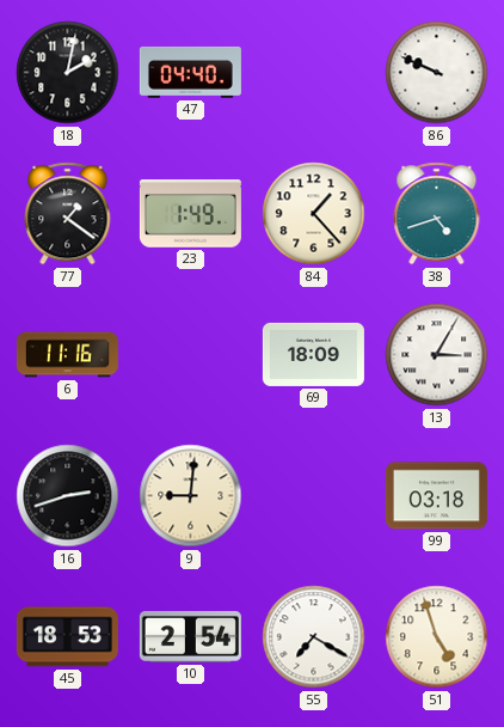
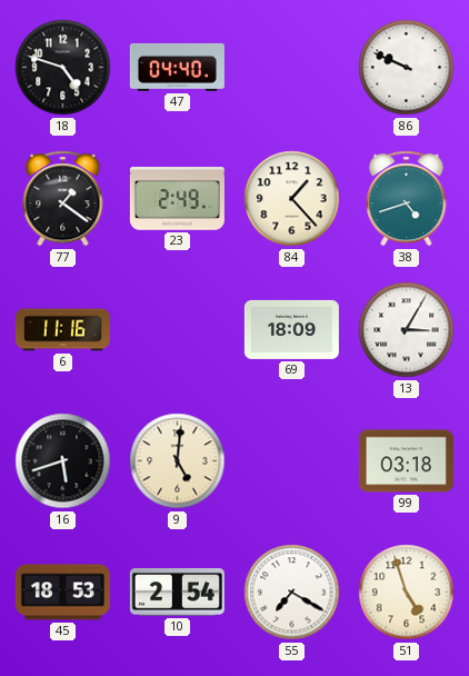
18: 2:02 -> 4:48 (63, 68)
23: 1:49 -> 2:49 (177, 199)
16: 2:42 -> 5:42 (63, 461)
9: 9:01 -> 5:01 (178, 461)
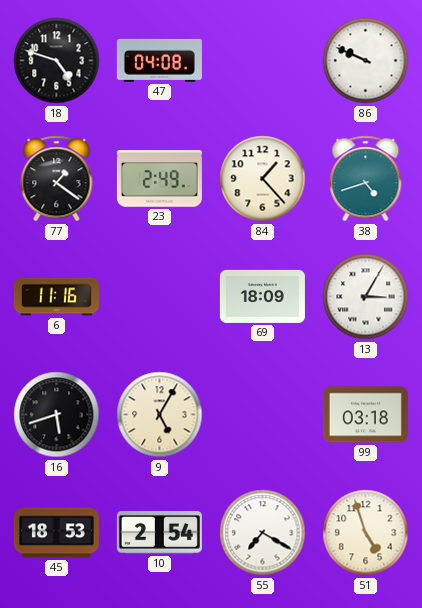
47: 04:40 -> 04:08 (159, 60)
9: 5:01 -> 5:05 (160, 415)
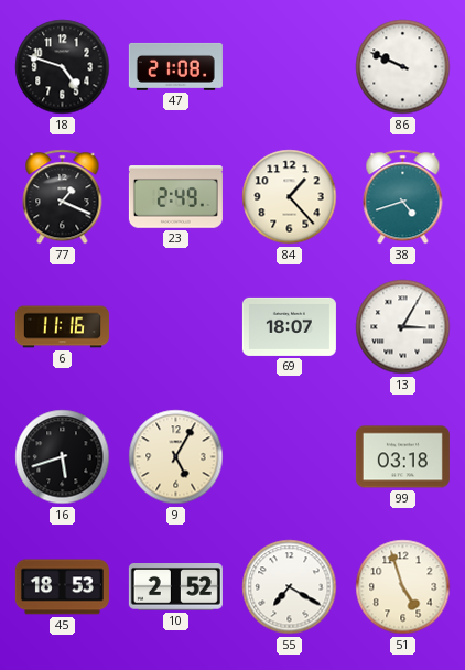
47: 04:08 -> 21:08 (175, 66)
77: 1:21 -> 1:19 (63, 197)
69: 18:09 -> 18:07 (289, 326)
10: 2:54 -> 2:52 (175, 587)
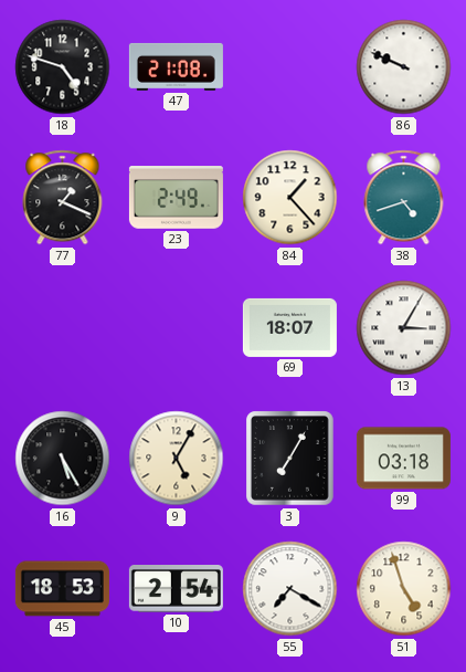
6: 11:16 -> none (62, 327)
16: 5:42 -> 5:25 (63, 459)
3: none -> 7:05 (290, 459)
10: 2:52 -> 2:54 (176, 589)
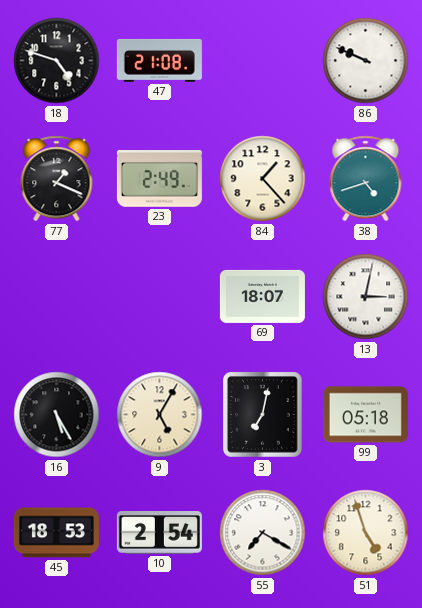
13: 3:05 -> 3:02 (366, 297)
3: 7:05 -> 7:02 (263, 415)
99: 03:18 -> 05:18 (365, 415)
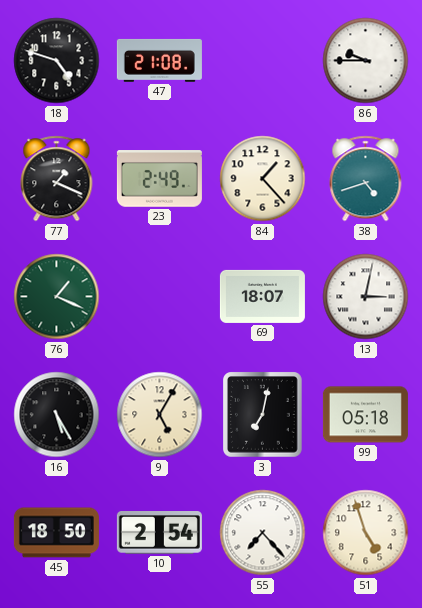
86: 9:49 -> 9:45 (366, 61)
76: none -> 1:19 (57, 297)
45: 18:53 -> 18:50 (56, 533)
55: 7:20 -> 7:23 (263, 533)
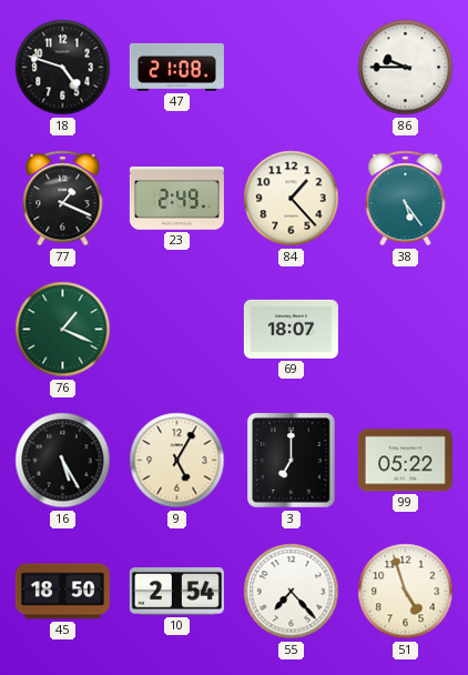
38: 4:42 -> 5:24 (406, 199)
13: 3:02 -> none (366, 297)
3: 7:02 -> 7:00 (292, 461)
99: 05:18 -> 05:22 (405, 461)
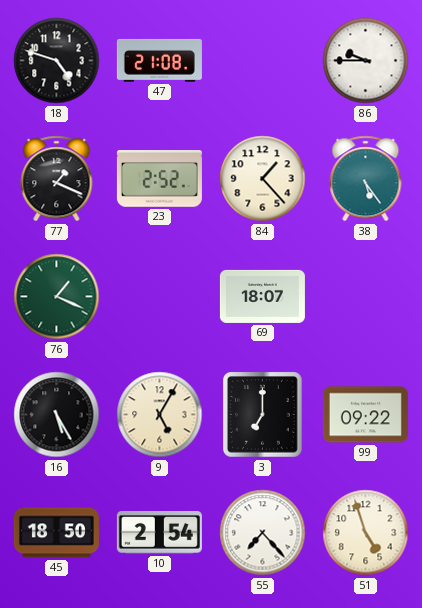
23: 2:49 -> 2:52 (159, 179)
99: 05:22 -> 09:22 (365, 415)
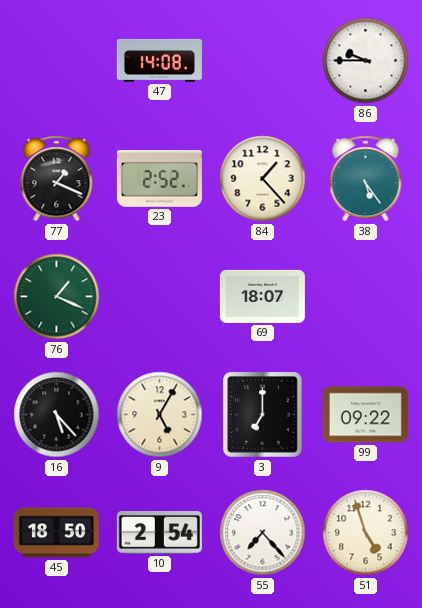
18: 4:48 -> none (57, 61)
47: 21:08 -> 14:08 (159, 60)
16: 5:25 -> 5:23 (57, 415)
